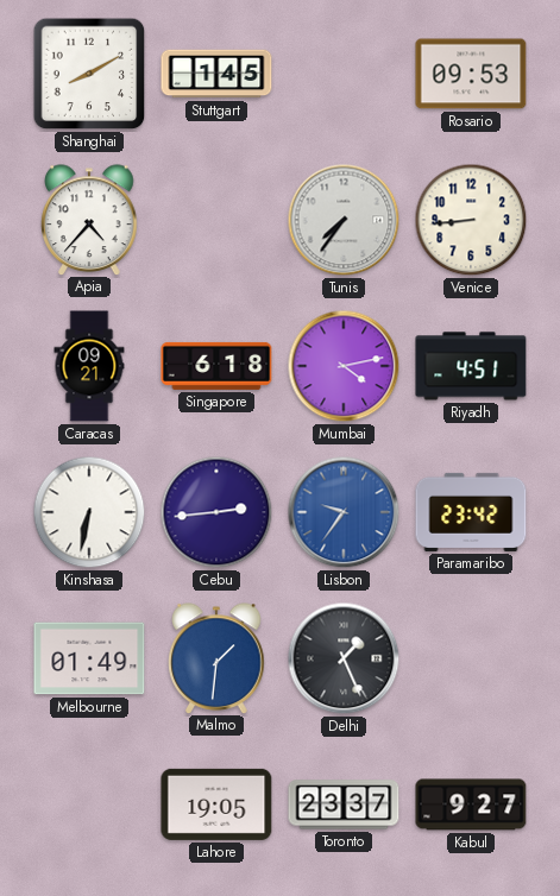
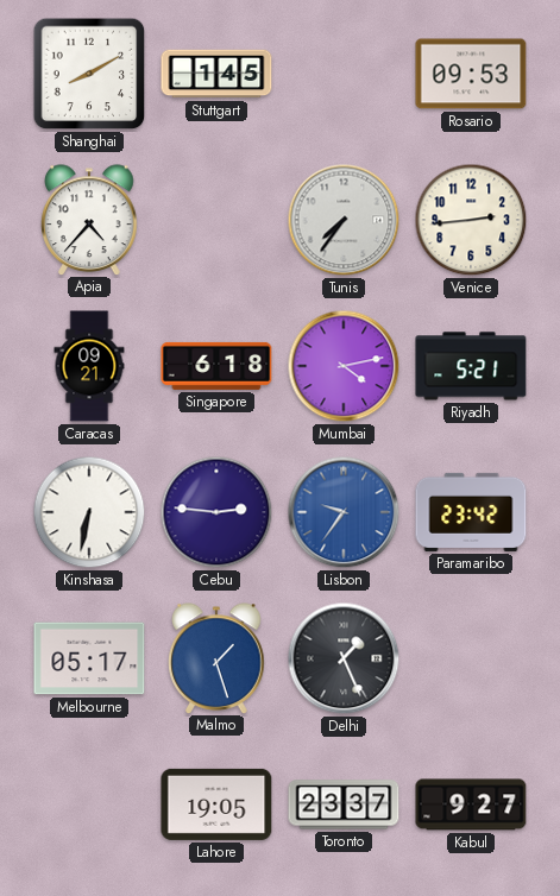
Venice: 8:44 -> 2:44 (471, 220)
Riyadh: 4:51 -> 5:21 (471, 366)
Cebu: 2:44 -> 2:46 (216, 512)
Melbourne: 01:49 -> 05:17 (89, 658)
Malmo: 1:31 -> 1:27 (216, 658)
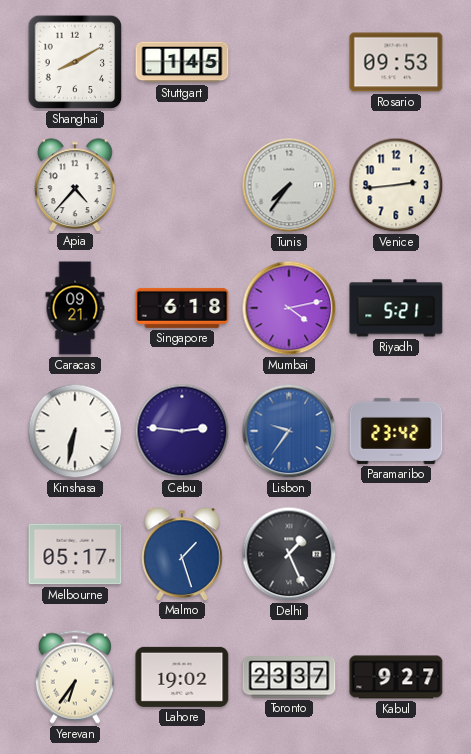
Yerevan: none -> 6:36 (75, 677)
Lahore: 19:05 -> 19:02 (182, 677)
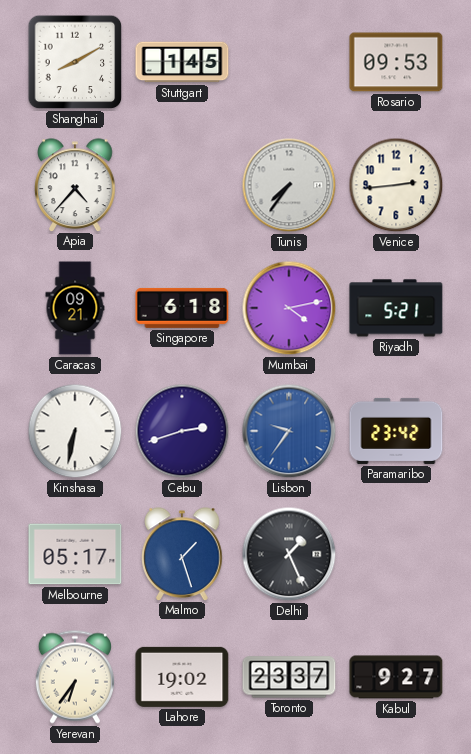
Cebu: 2:46 -> 2:42 (182, 431)
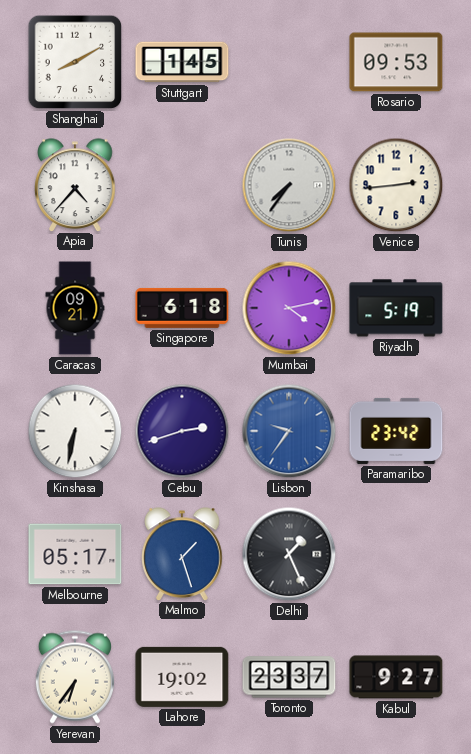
Riyadh: 5:21 -> 5:19 (396, 308)
